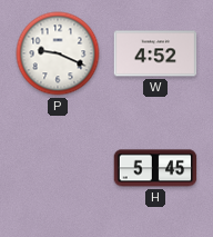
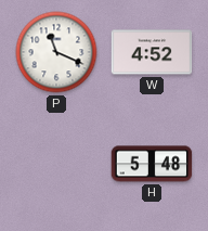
P: 9:19 -> 11:19 (56, 52)
H: 5:45 -> 5:48 (152, 164)
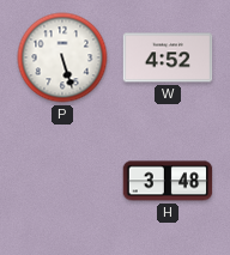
P: 11:19 -> 5:27 (62, 57)
H: 5:48 -> 3:48 (168, 181)
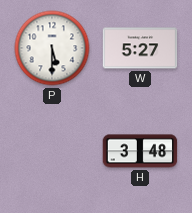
P: 5:27 -> 5:30 (52, 48)
W: 4:52 -> 5:27 (140, 48)
